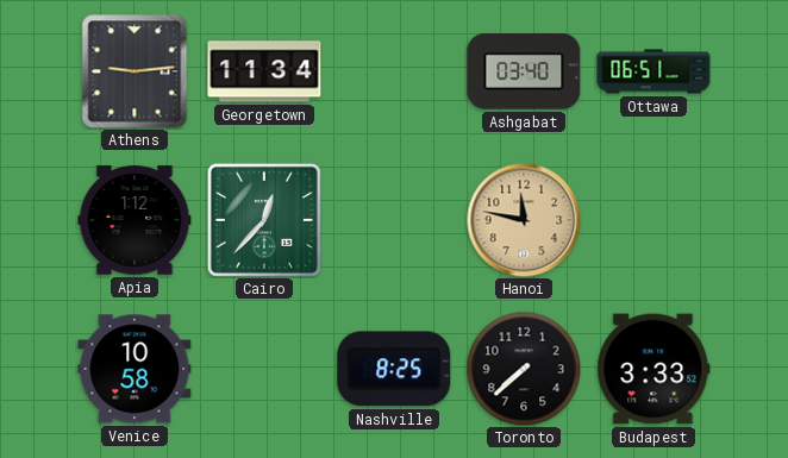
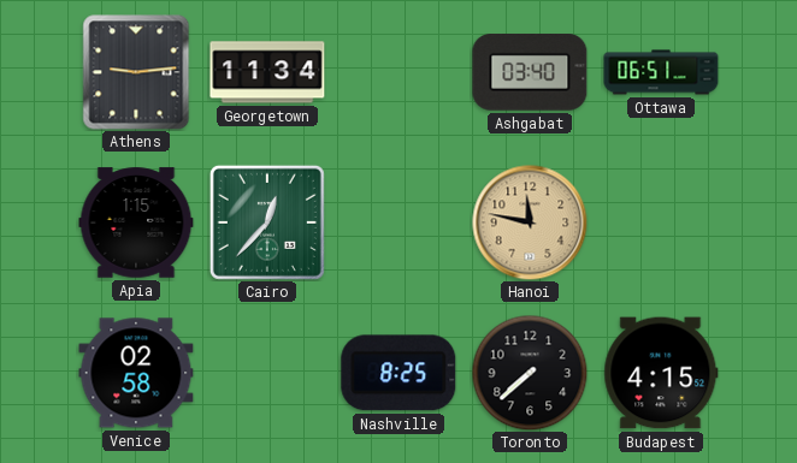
Apia: 1:12 -> 1:15 (136, 222)
Venice: 10:58 -> 02:58 (136, 373)
Budapest: 3:33 -> 4:15 (661, 373)
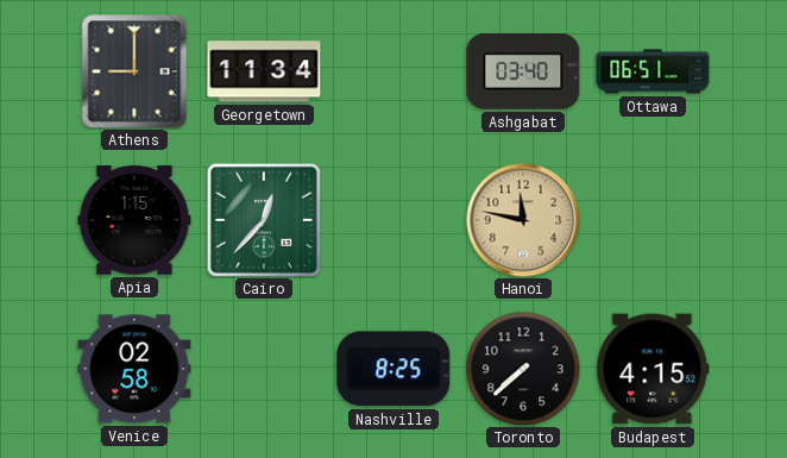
Athens: 9:14 -> 9:00 (134, 71)
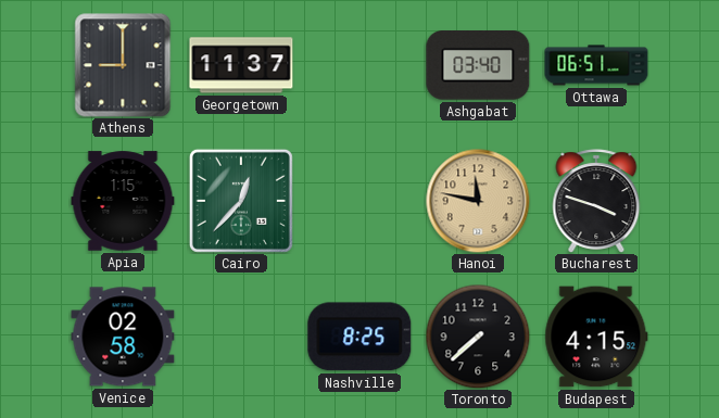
Georgetown: 11:34 -> 11:37 (241, 65)
Bucharest: none -> 3:48 (596, 201)
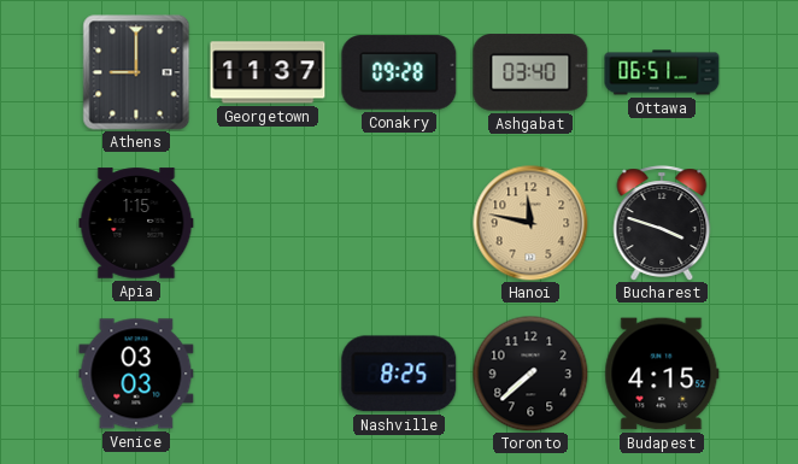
Conakry: none -> 09:28 (399, 72)
Cairo: 12:37 -> none (241, 201)
Venice: 02:58 -> 03:03 (136, 374)
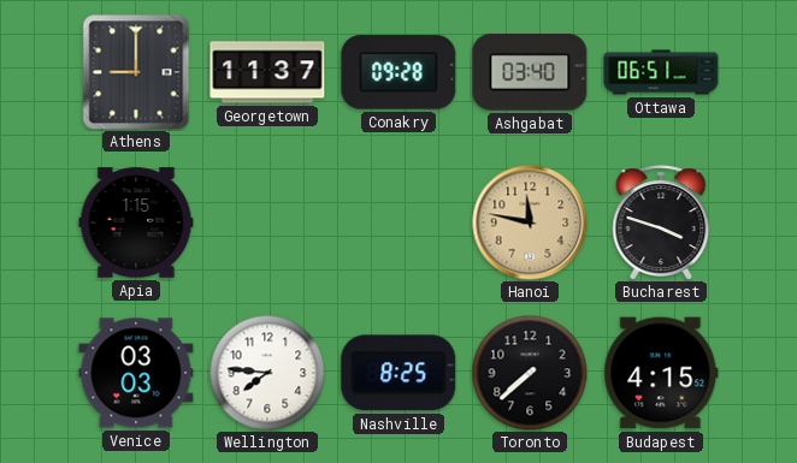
Wellington: none -> 7:46 (267, 373)
